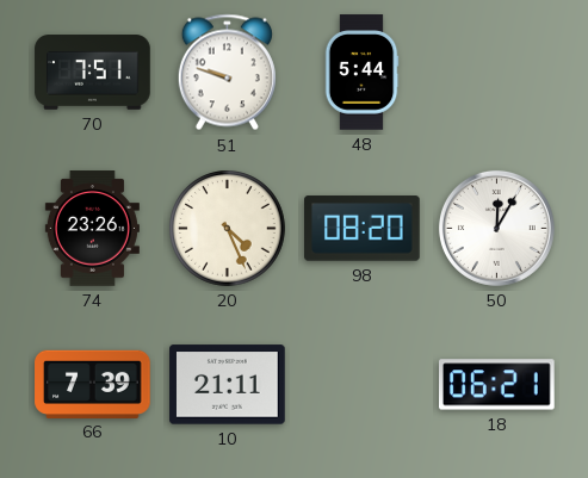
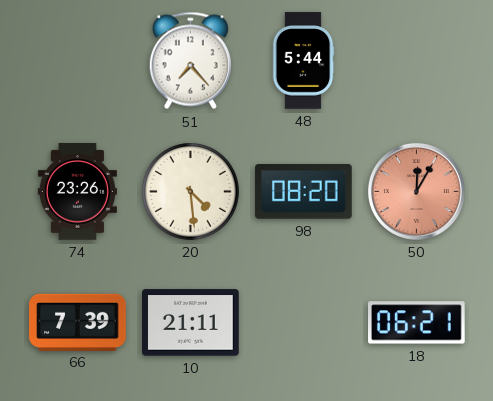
70: 7:51 -> none (93, 73)
51: 9:48 -> 7:23 (190, 61)
20: 4:26 -> 4:29 (191, 192)
50 dial: white -> salmon (416, 191)
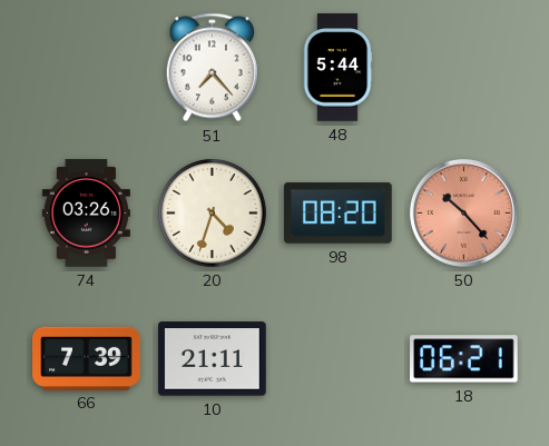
74: 23:26 -> 03:26 (86, 214)
20: 4:29 -> 4:33 (213, 214)
50: 12:05 -> 10:23 (463, 212)
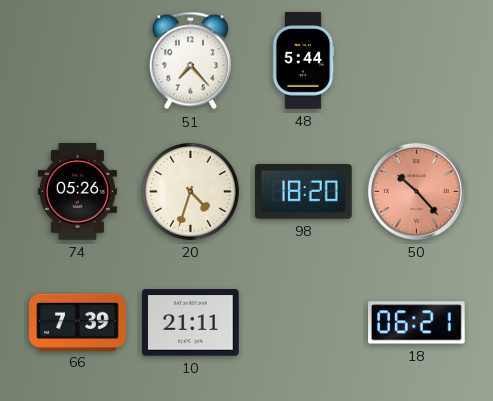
74: 03:26 -> 05:26 (77, 192)
98: 08:20 -> 18:20 (304, 192)
